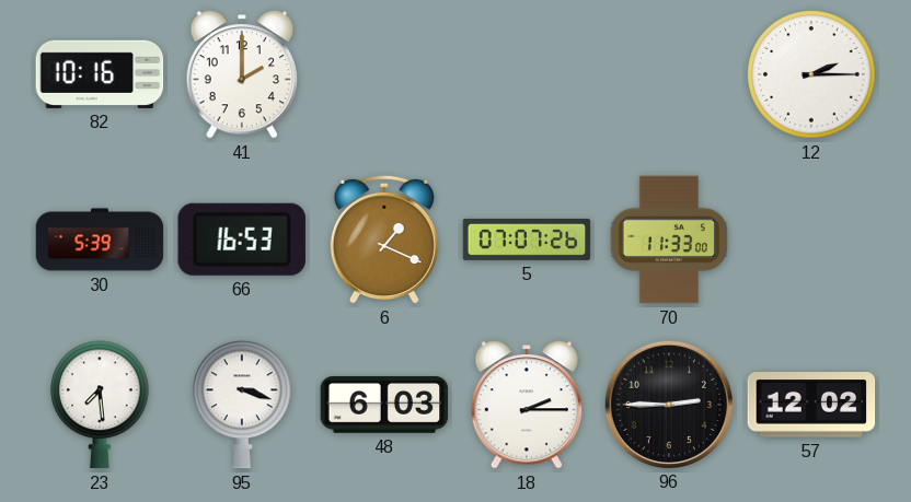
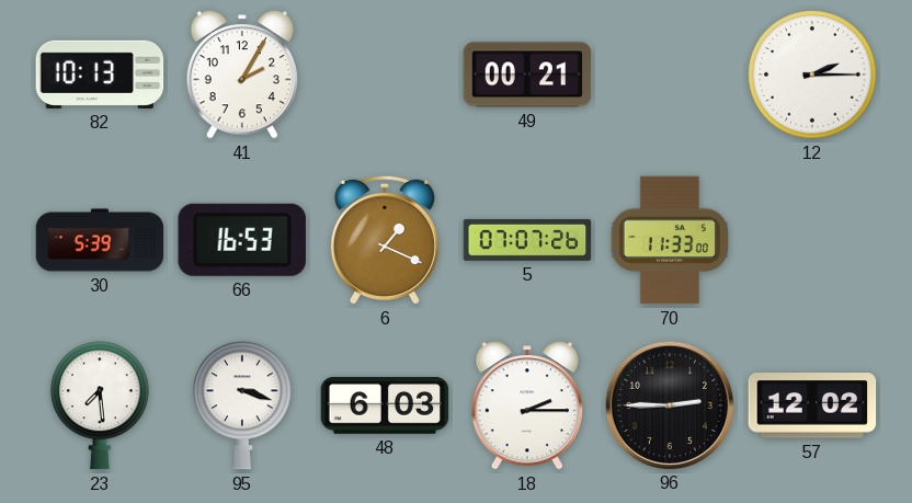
82: 10:16 -> 10:13 (100, 75)
41: 2:00 -> 2:05 (241, 75)
49: none -> 00:21 (527, 75)
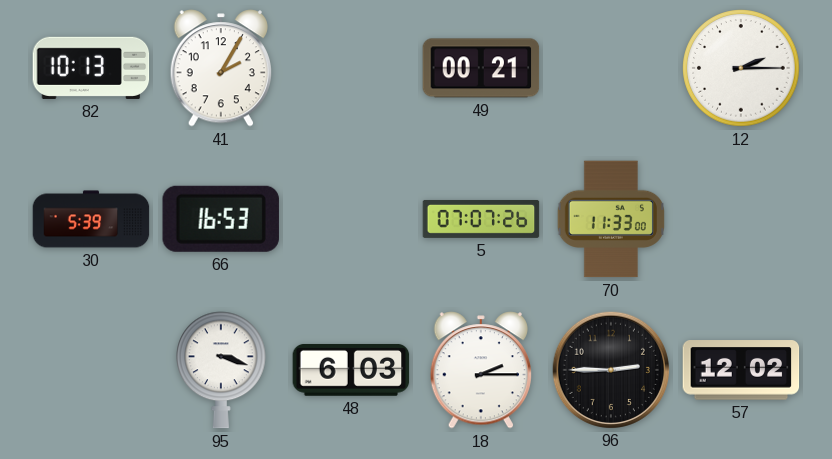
6: 1:19 -> none (385, 240)
23: 7:29 -> none (101, 405)
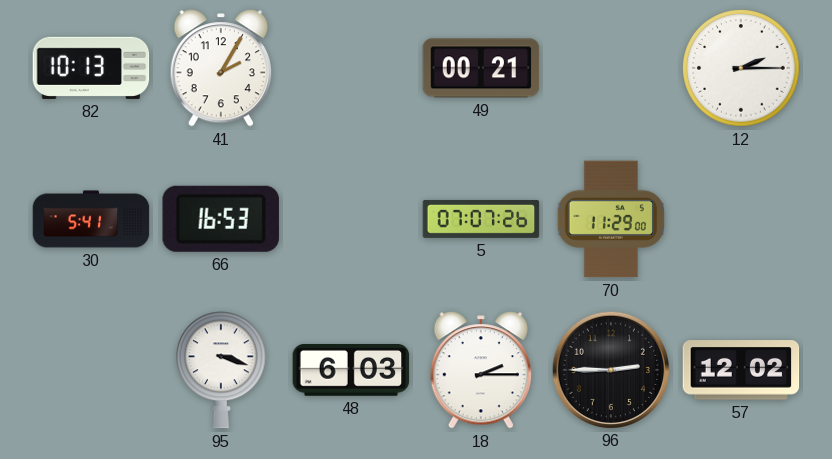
30: 5:39 -> 5:41 (91, 219)
70: 11:33 -> 11:29 (611, 219)
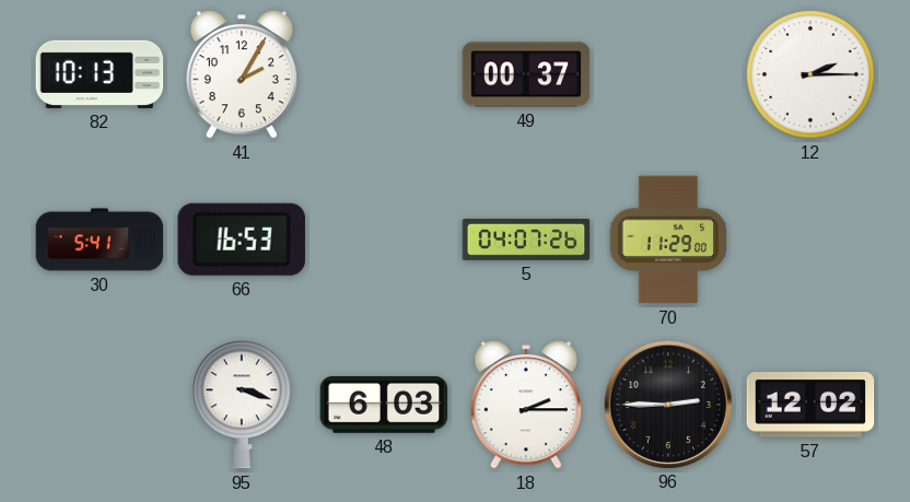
49: 00:21 -> 00:37 (526, 74)
5: 07:07 -> 04:07 (526, 240)
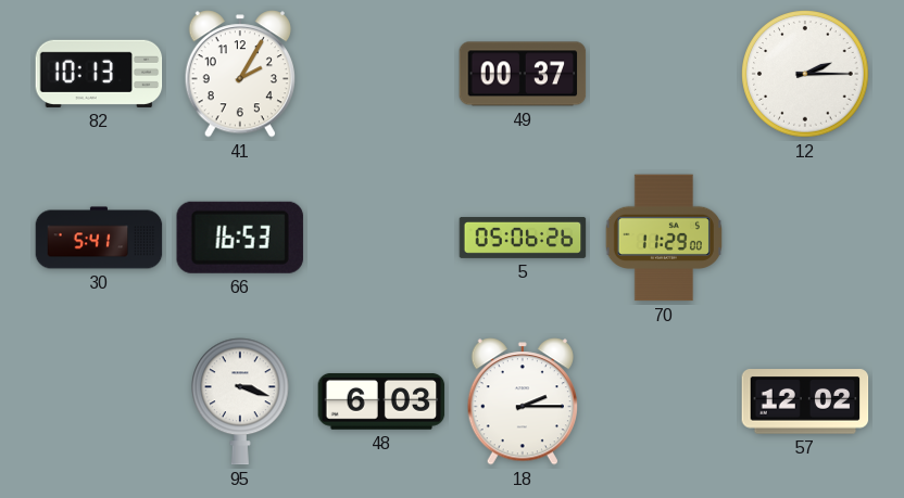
5: 04:07 -> 05:06 (523, 238)
96: 2:45 -> none (667, 404)
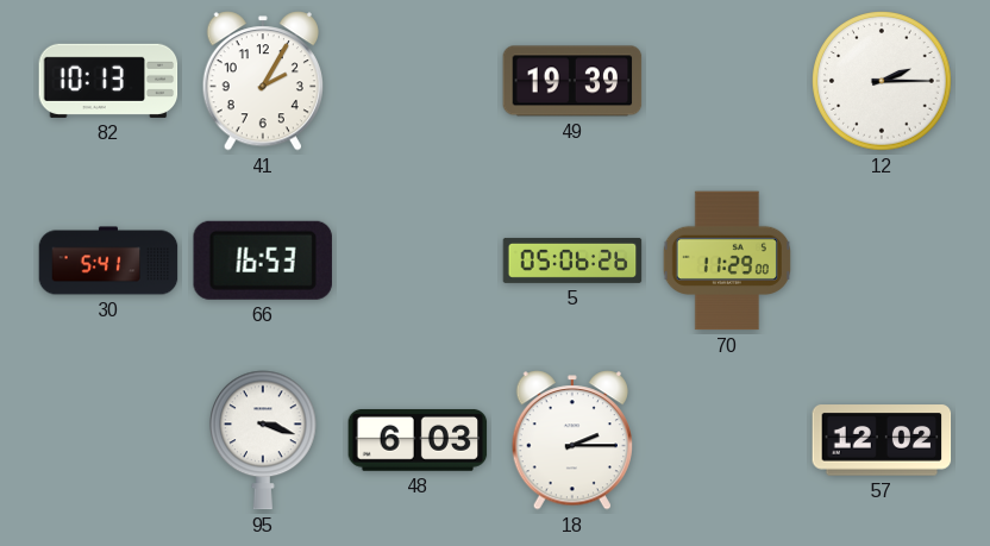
49: 00:37 -> 19:39 (572, 81)
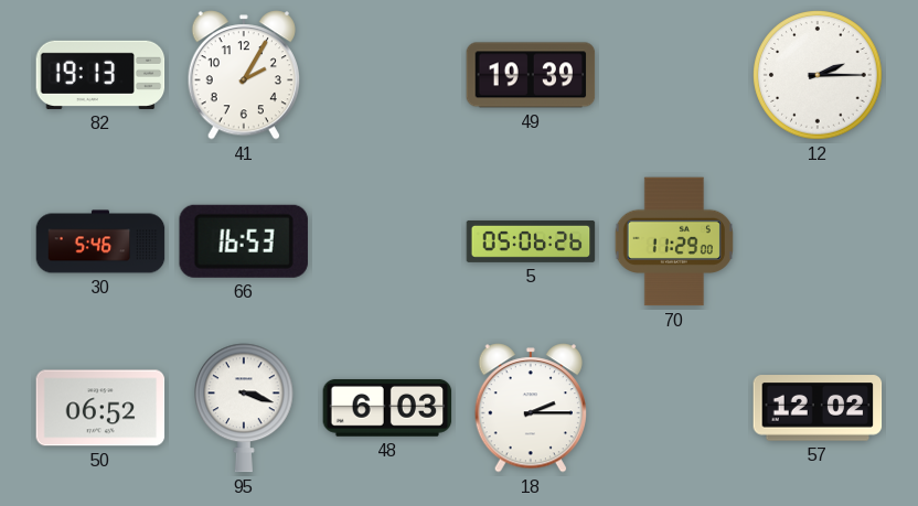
82: 10:13 -> 19:13 (100, 75)
30: 5:41 -> 5:46 (100, 241)
50: none -> 06:52 (100, 408)
